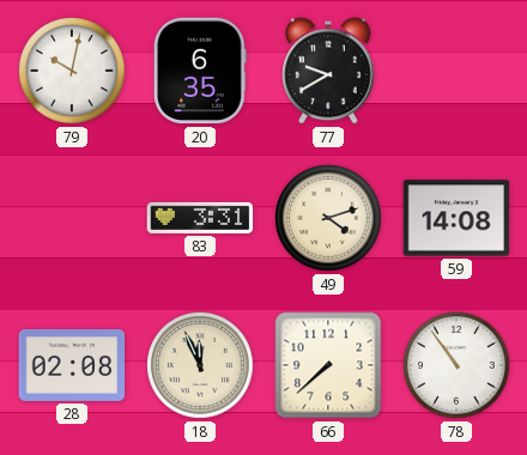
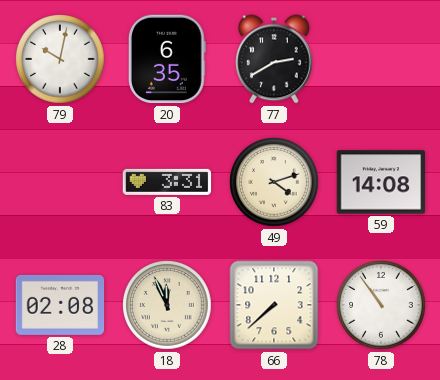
77: 9:40 -> 2:40 (274, 59)
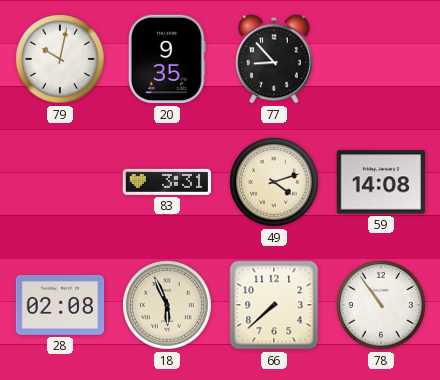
20: 6:35 -> 9:35 (167, 59)
77: 2:40 -> 8:53 (274, 59)
18: 11:56 -> 5:56 (167, 305)
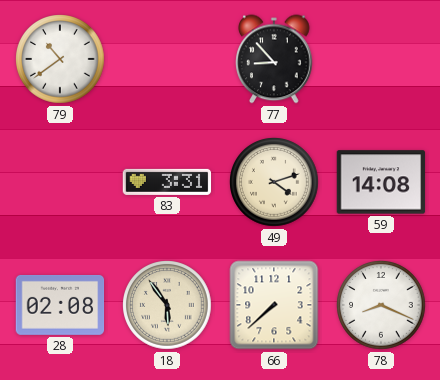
79: 10:02 -> 10:39 (60, 59)
20: 9:35 -> none (167, 59)
18: 5:56 -> 5:54 (167, 305)
78: 10:54 -> 8:19 (381, 305)
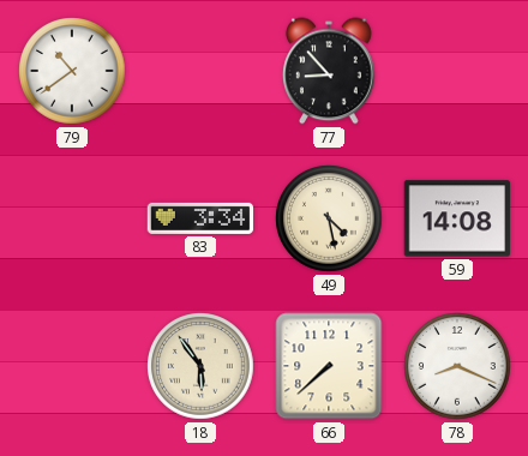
83: 3:31 -> 3:34 (200, 218)
49: 4:12 -> 4:28 (329, 218)
28: 02:08 -> none (60, 305)
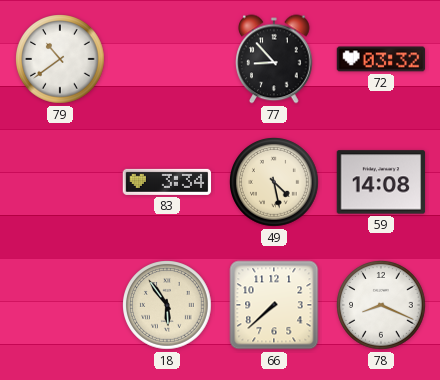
72: none -> 03:32 (381, 59)
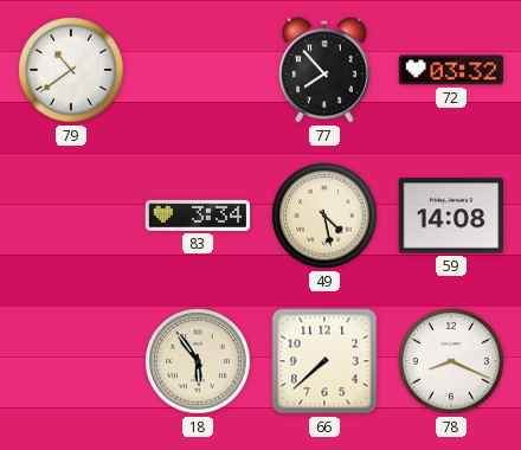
77: 8:53 -> 7:53 (324, 70)
